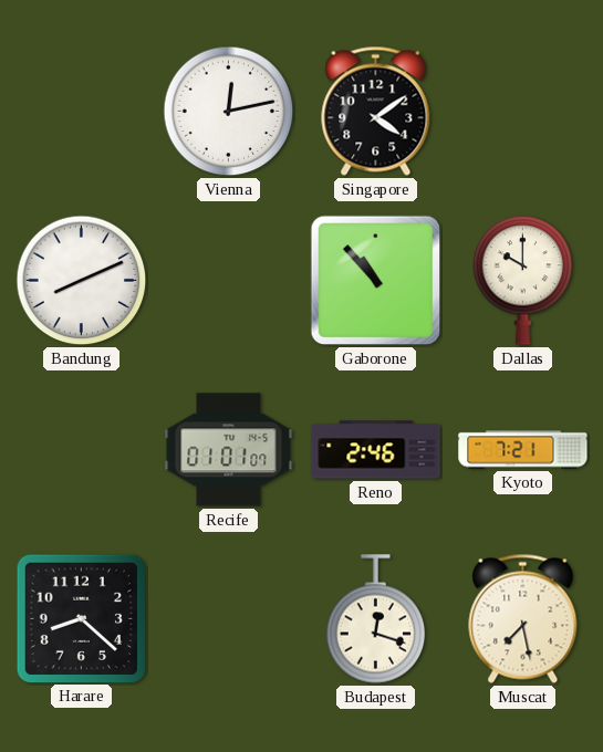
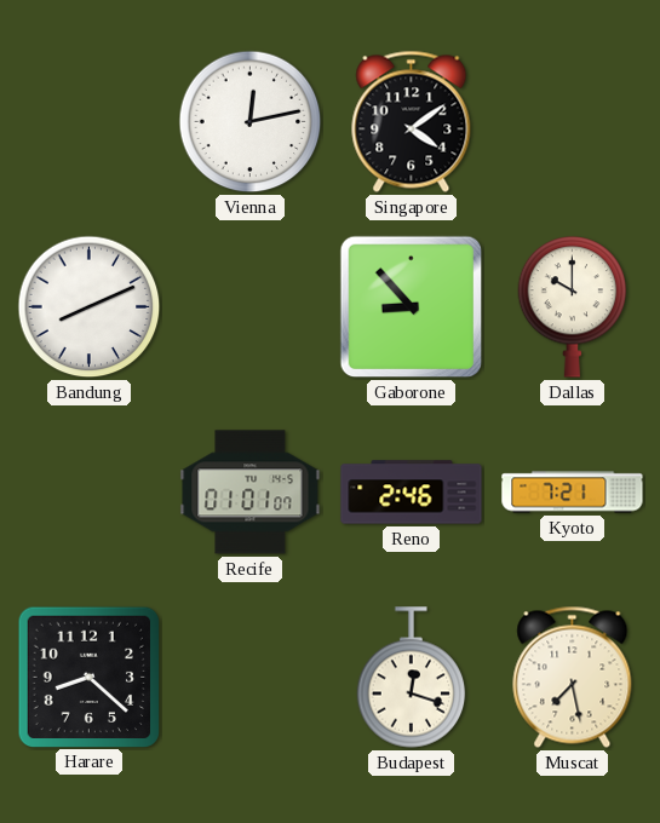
Gaborone: 10:53 -> 8:53 (412, 307)
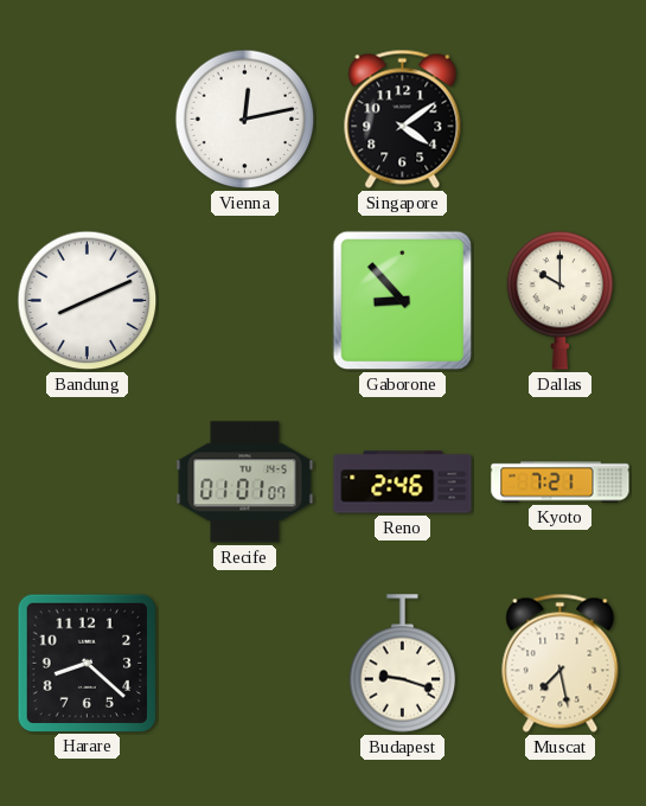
Budapest: 12:18 -> 9:18 (403, 664)
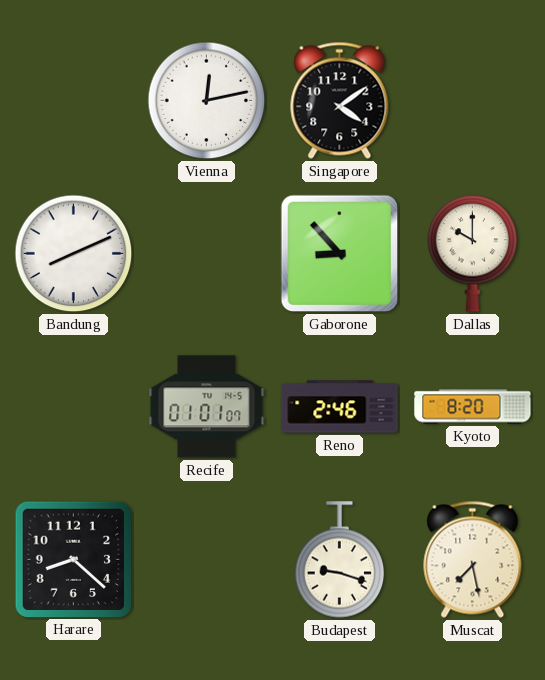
Kyoto: 7:21 -> 8:20 (473, 407)
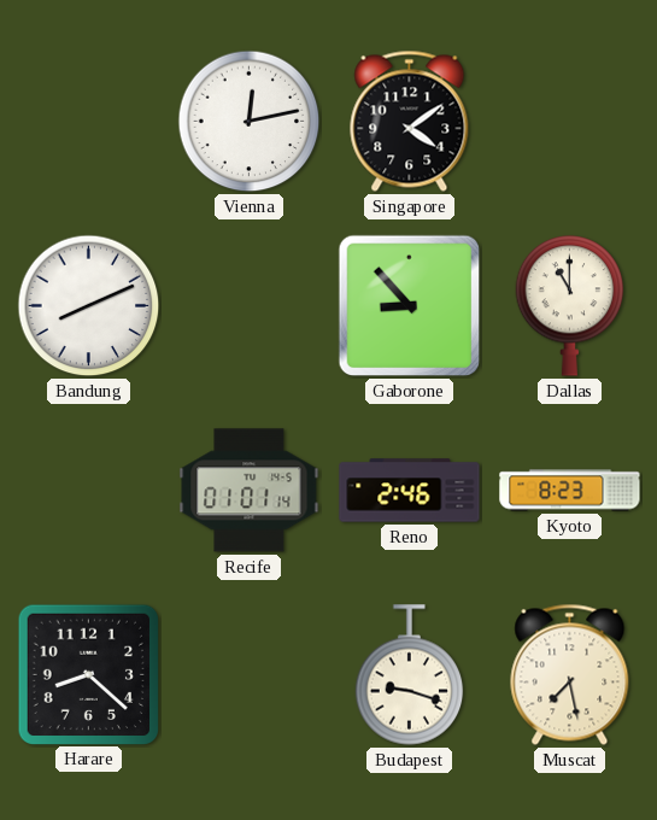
Dallas: 10:00 -> 11:00 (570, 306)
Recife: 01:01:07 -> 01:01:14 (250, 491)
Kyoto: 8:20 -> 8:23 (570, 491)
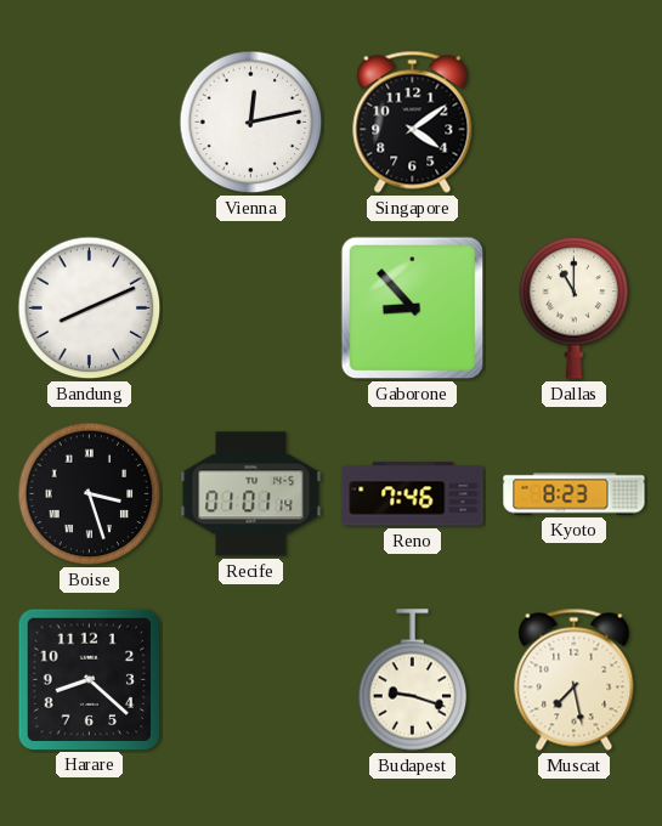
Boise: none -> 3:27 (90, 494)
Reno: 2:46 -> 7:46 (413, 494)
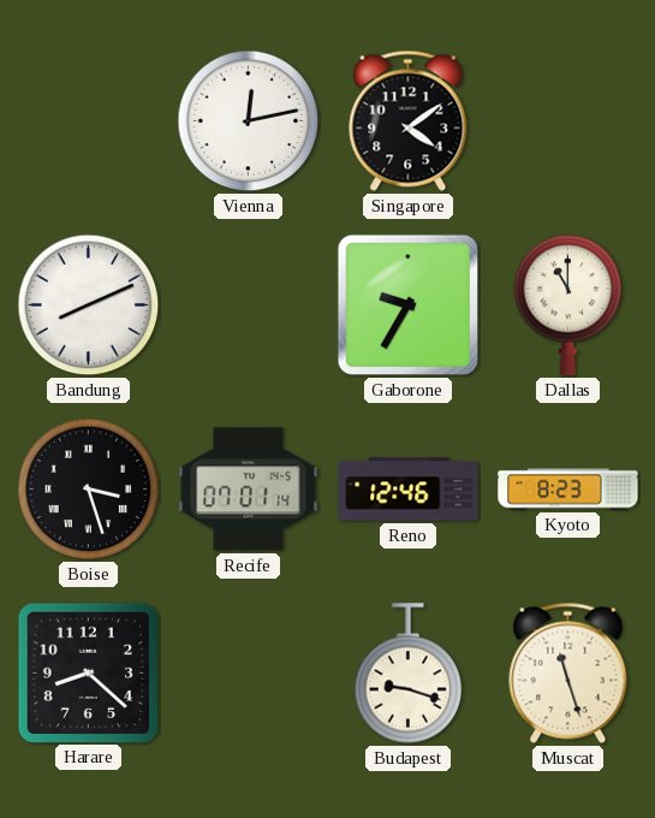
Gaborone: 8:53 -> 9:35 (409, 306)
Recife: 01:01 -> 07:01 (249, 490)
Reno: 7:46 -> 12:46 (409, 490)
Muscat: 7:28 -> 11:27 (568, 672)
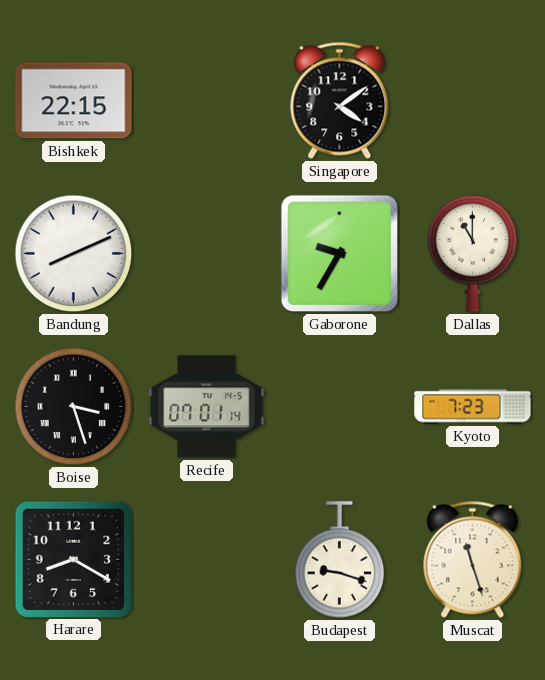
Bishkek: none -> 22:15 (74, 101)
Vienna: 12:13 -> none (249, 121)
Reno: 12:46 -> none (409, 490)
Kyoto: 8:23 -> 7:23 (473, 407)
Harare: 8:22 -> 8:20 (73, 559)
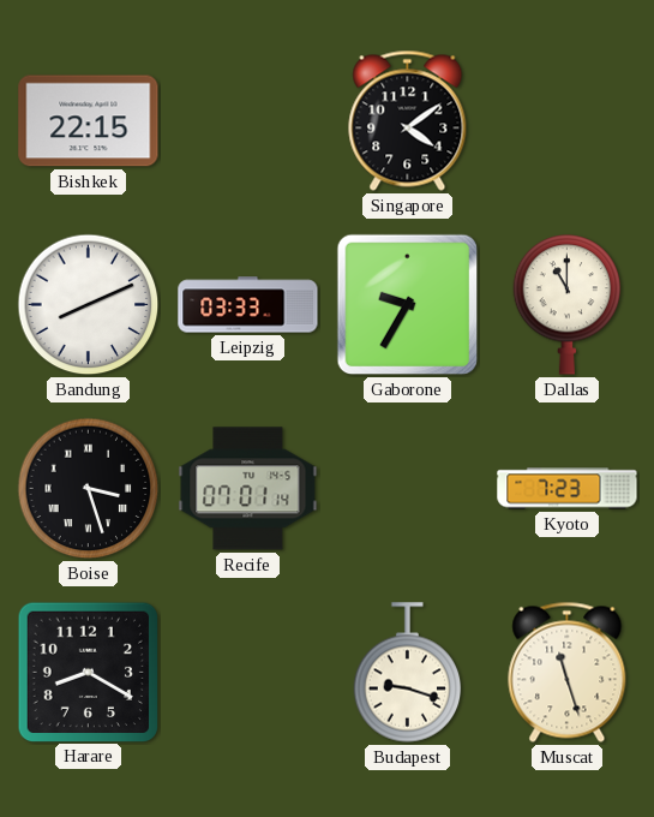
Leipzig: none -> 03:33 (248, 305)
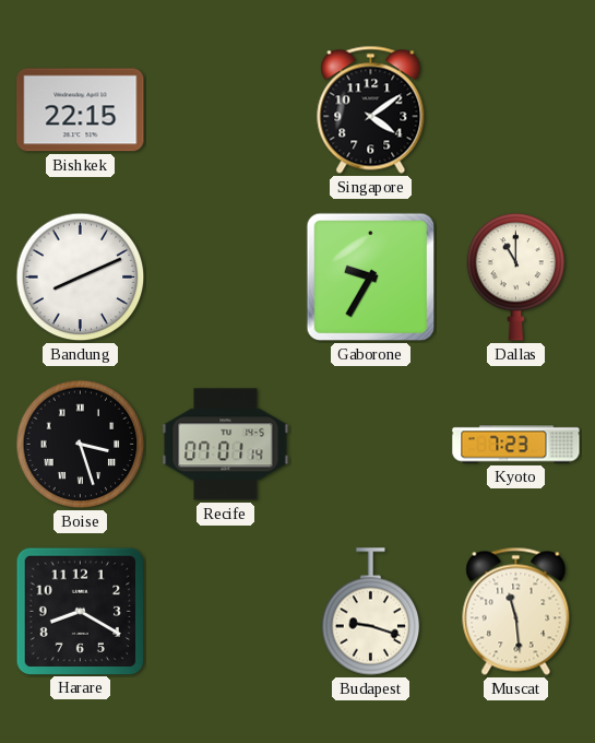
Leipzig: 03:33 -> none (248, 305)
Muscat: 11:27 -> 11:29 (516, 611)
